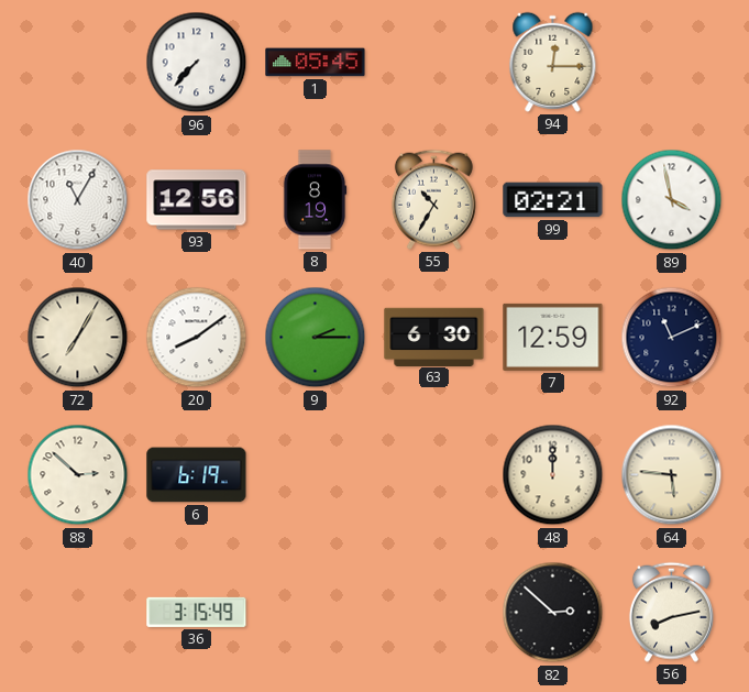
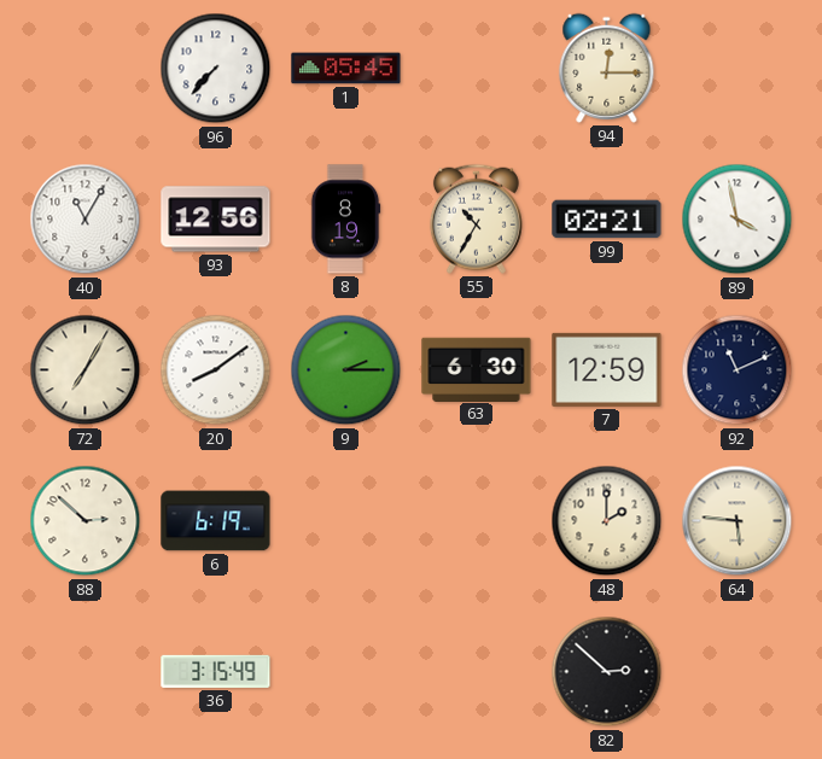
48: 12:00 -> 2:00 (607, 521)
56: 8:13 -> none (671, 612)
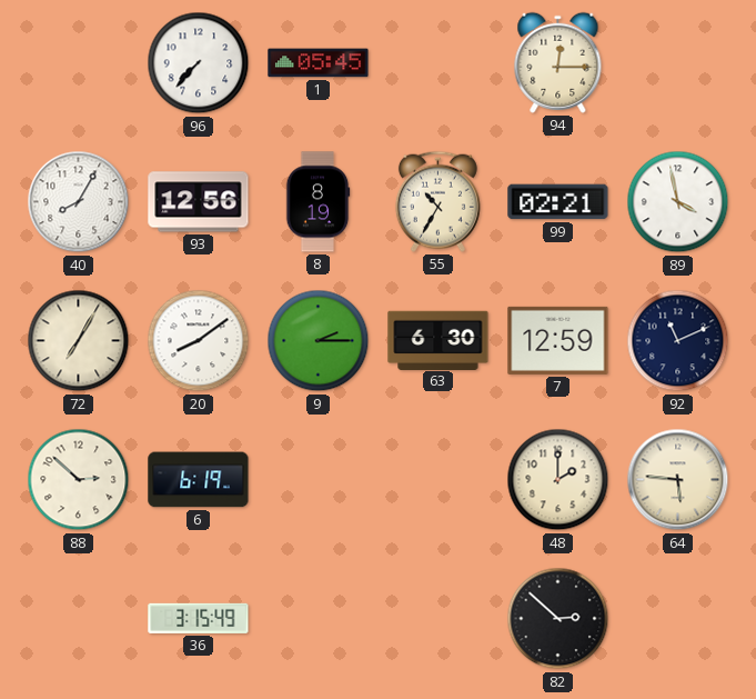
40: 11:05 -> 8:05 (79, 202)
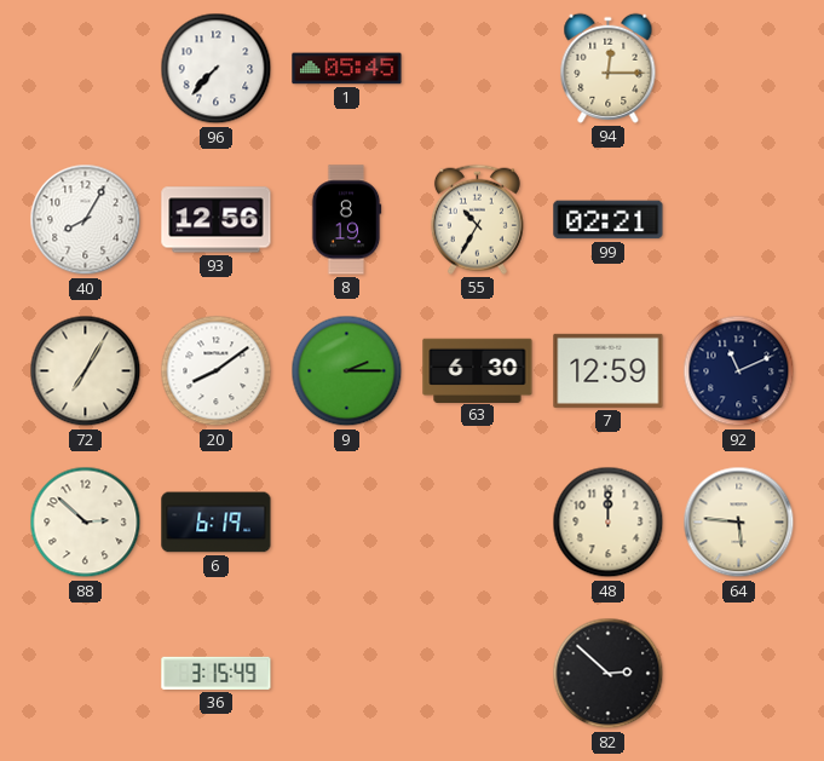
89: 3:58 -> none (678, 202)
48: 2:00 -> 12:00 (609, 523)
